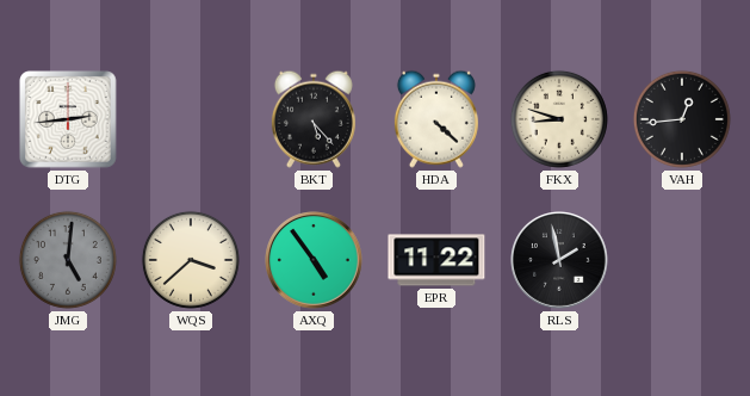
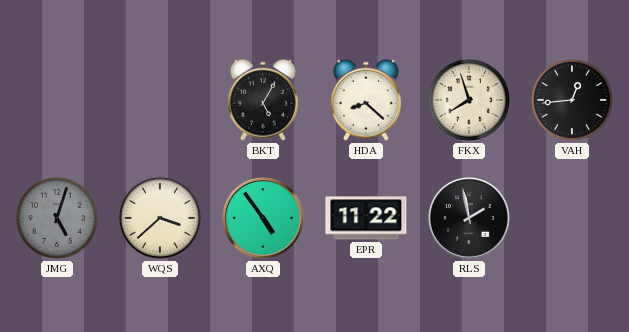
DTG: 2:44 -> none (68, 119)
BKT: 5:23 -> 5:05 (263, 100)
HDA: 4:22 -> 8:22 (366, 100)
FKX: 8:48 -> 7:57 (469, 100)
JMG: 5:01 -> 5:03 (57, 218)
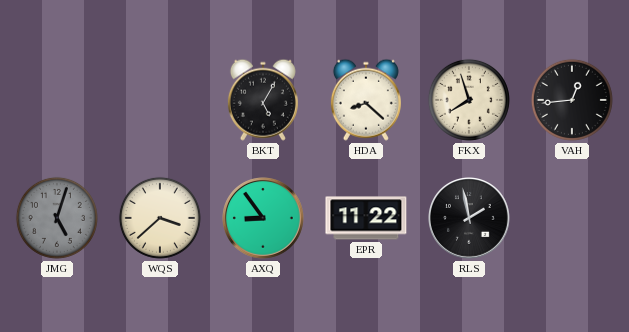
AXQ: 4:54 -> 8:54 (264, 219)
